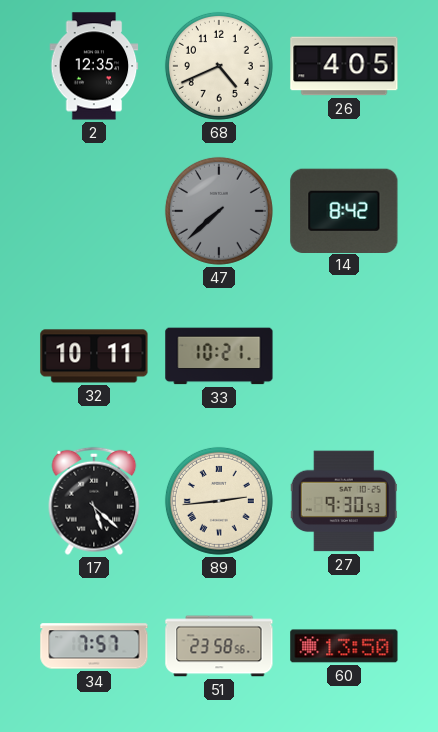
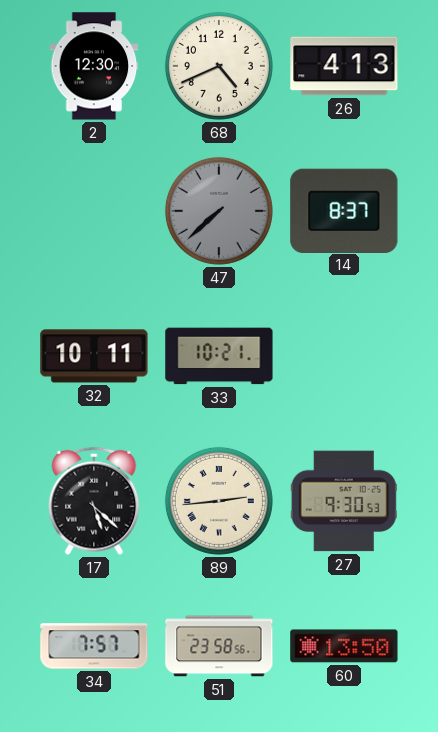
2: 12:35 -> 12:30 (94, 66)
26: 4:05 -> 4:13 (344, 66)
14: 8:42 -> 8:37 (344, 210)
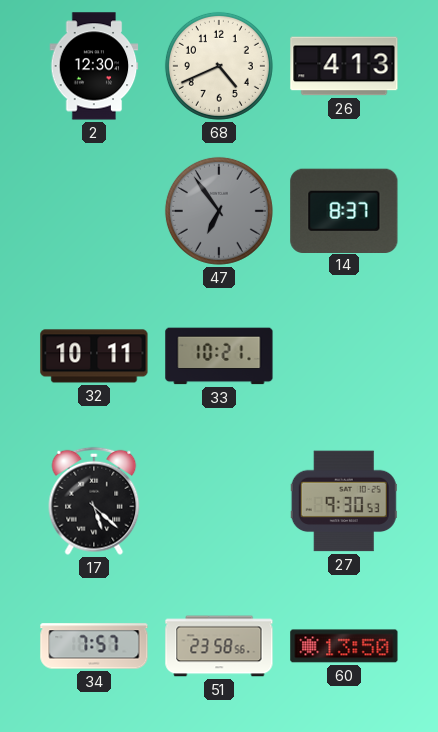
47: 7:38 -> 6:54 (219, 211)
89: 2:44 -> none (219, 501)
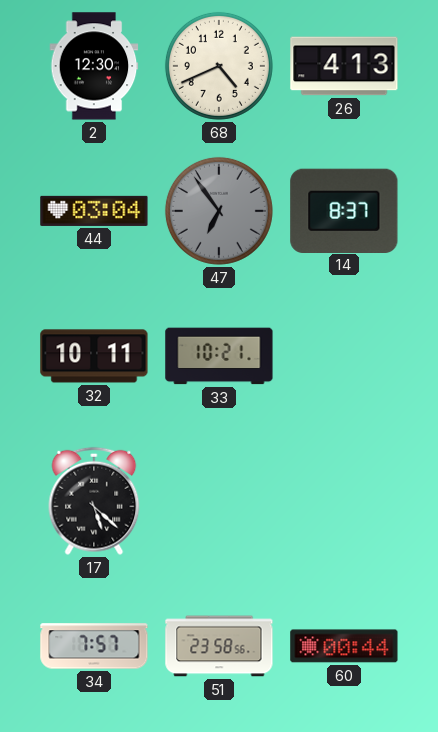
44: none -> 03:04 (94, 211)
27: 9:30 -> none (344, 501)
60: 13:50 -> 00:44 (344, 646)
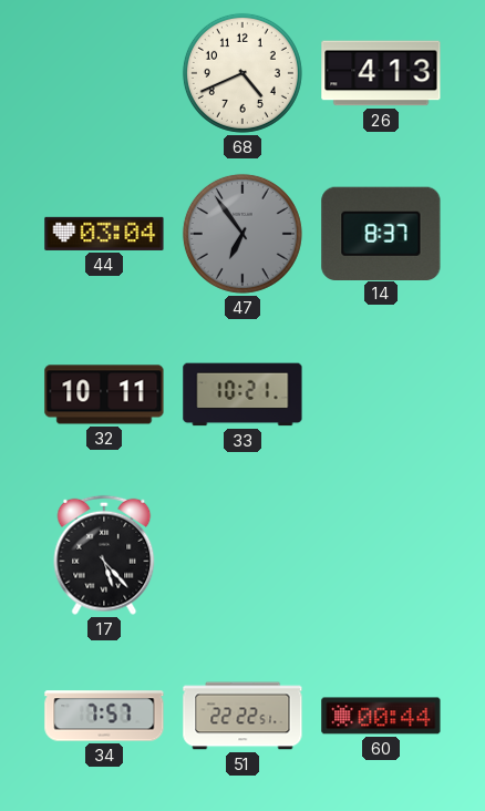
2: 12:30 -> none (94, 66)
17: 5:22 -> 5:23 (104, 555)
51: 23:58 -> 22:22 (242, 716)
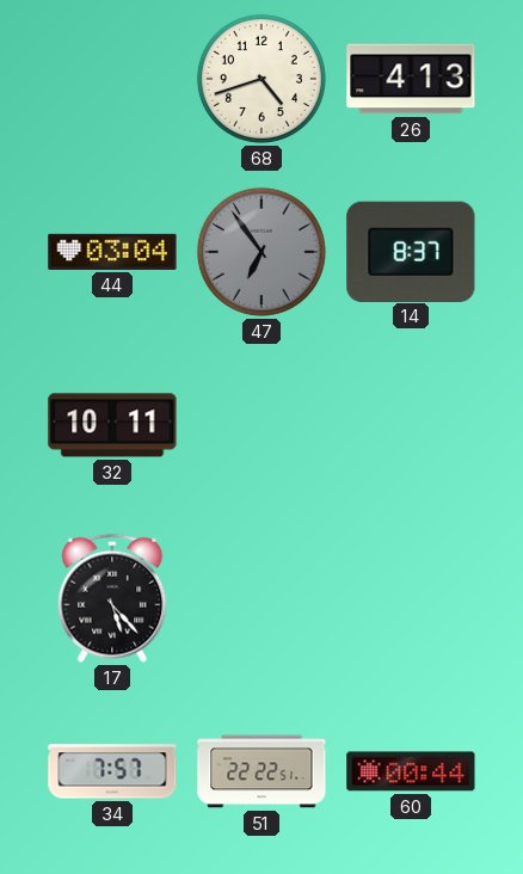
68: 4:41 -> 4:42 (261, 79)
33: 10:21 -> none (242, 394)
